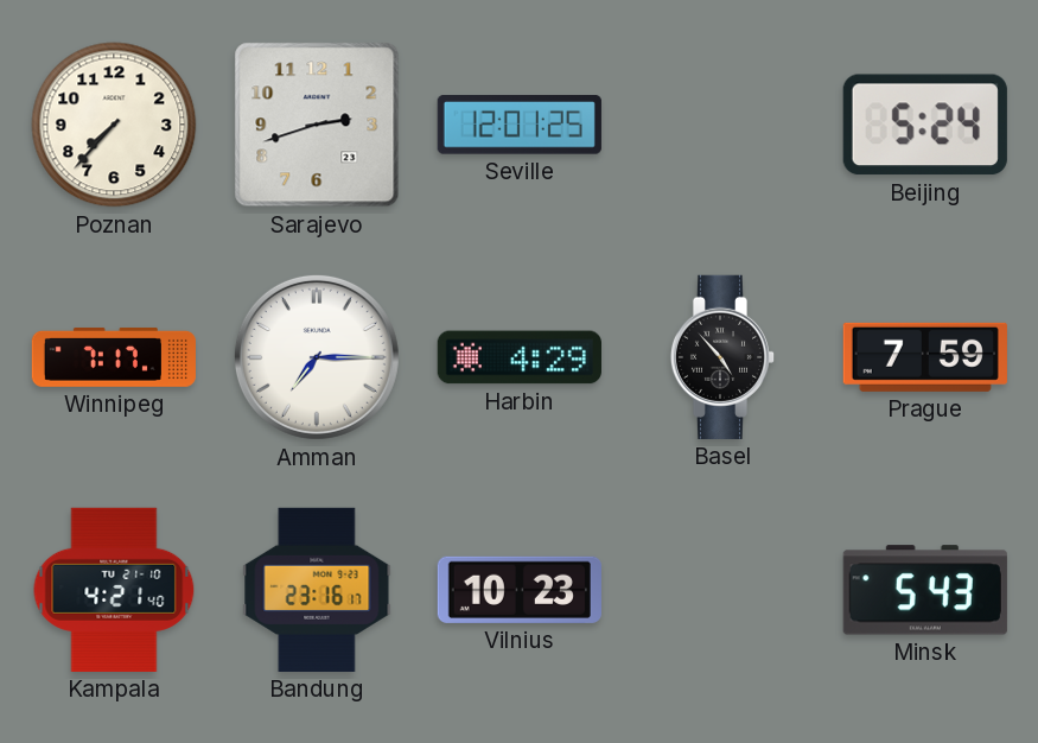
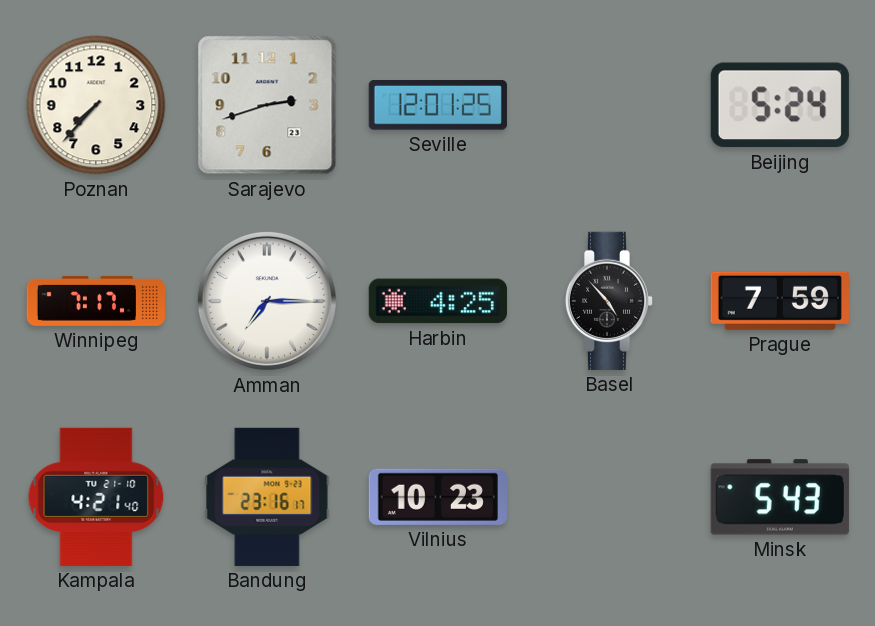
Harbin: 4:29 -> 4:25 (438, 301)
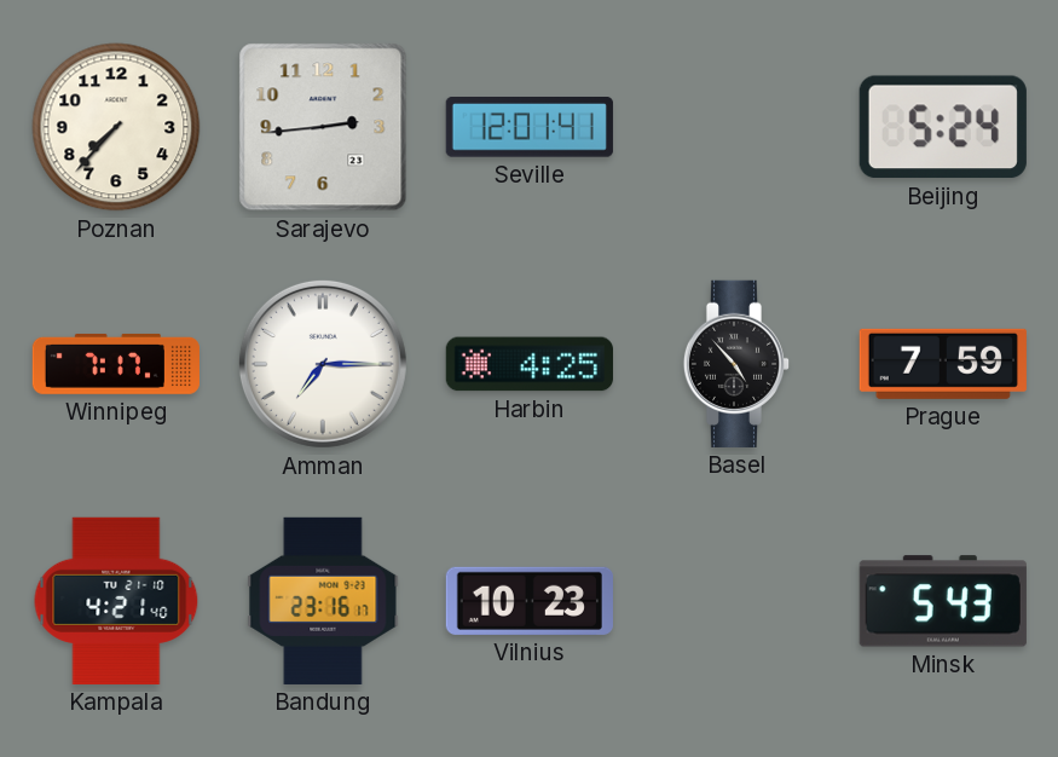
Sarajevo: 2:42 -> 2:44 (323, 127)
Seville: 12:01:25 -> 12:01:41 (530, 128)
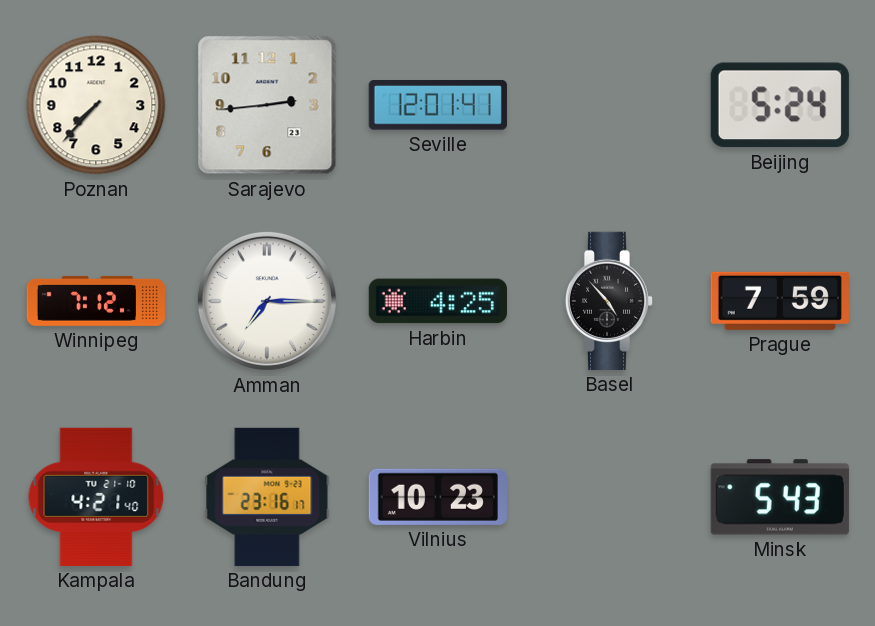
Winnipeg: 7:17 -> 7:12 (96, 301)
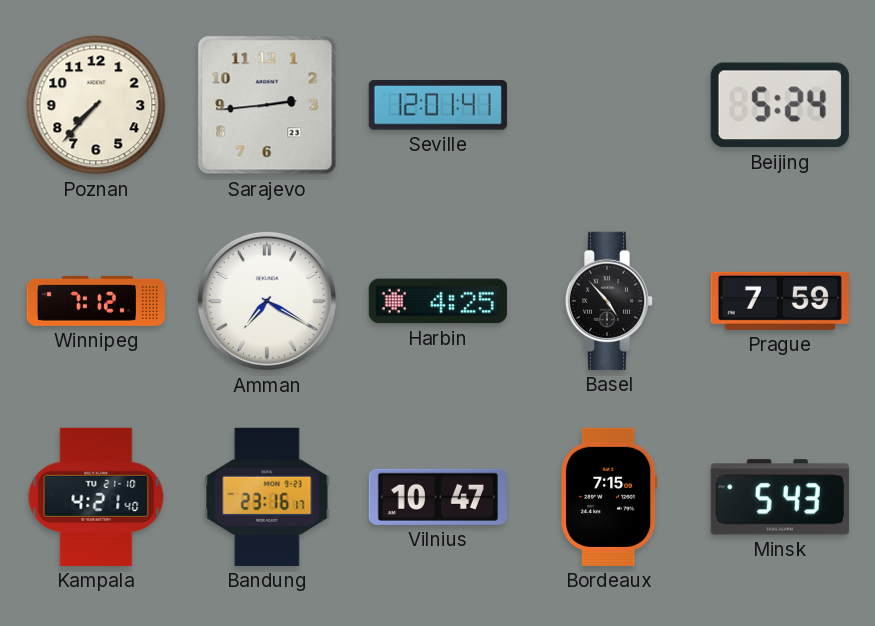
Amman: 7:15 -> 7:20 (267, 301)
Vilnius: 10:23 -> 10:47 (438, 497)
Bordeaux: none -> 7:15 (609, 497)
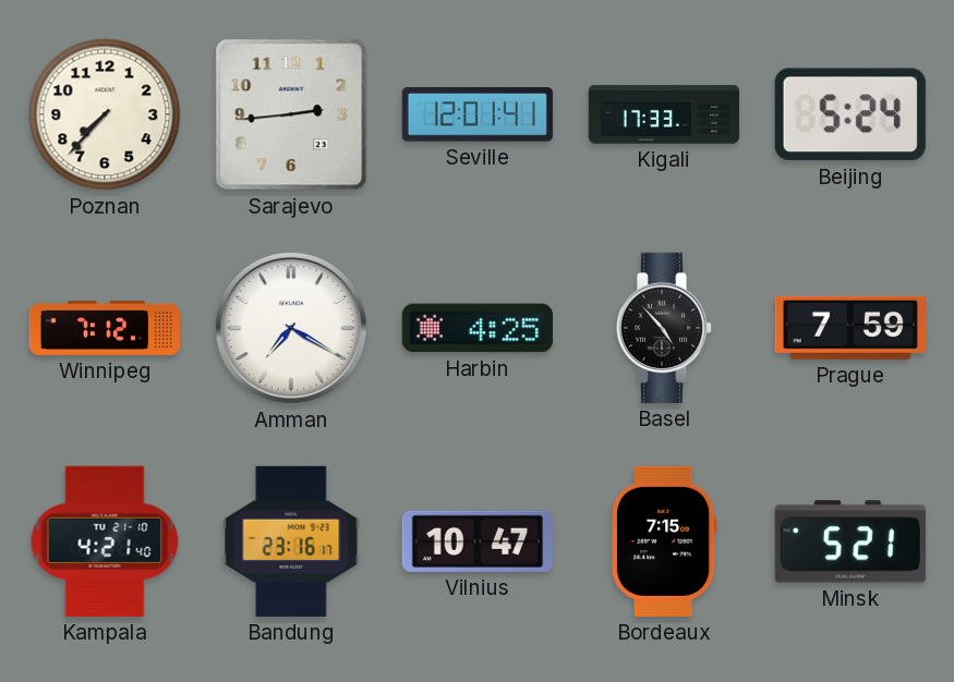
Kigali: none -> 17:33 (663, 114)
Minsk: 5:43 -> 5:21 (850, 541)
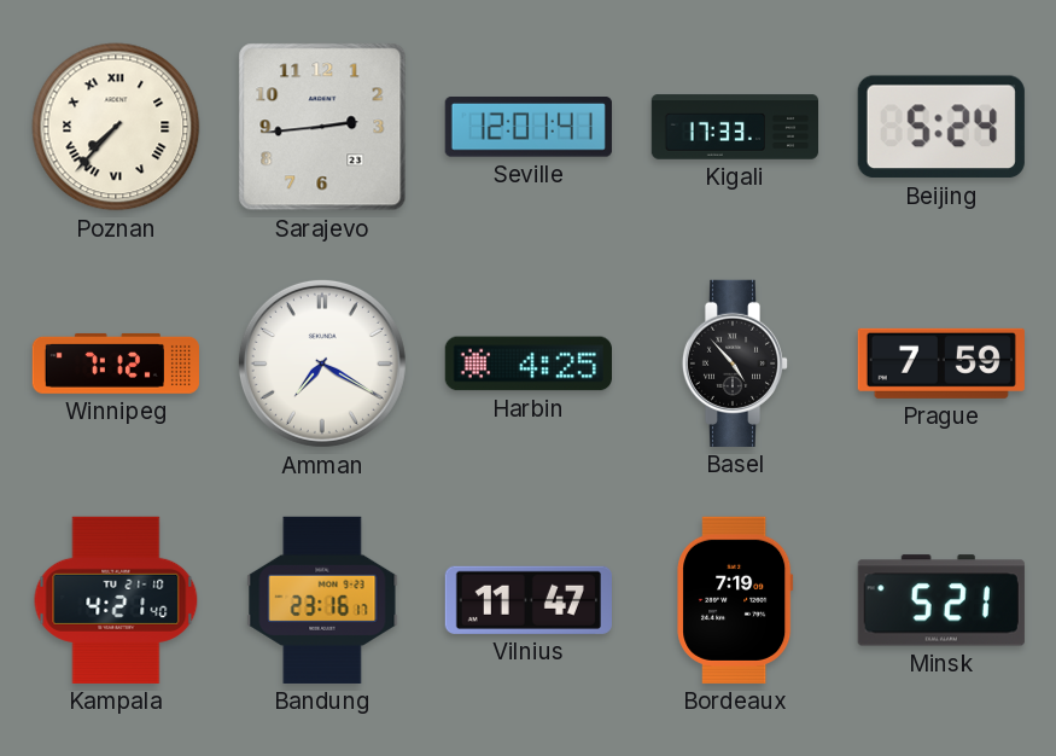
Poznan numerals: Arabic -> Roman (116, 127)
Vilnius: 10:47 -> 11:47 (529, 600)
Bordeaux: 7:15 -> 7:19 (735, 600)
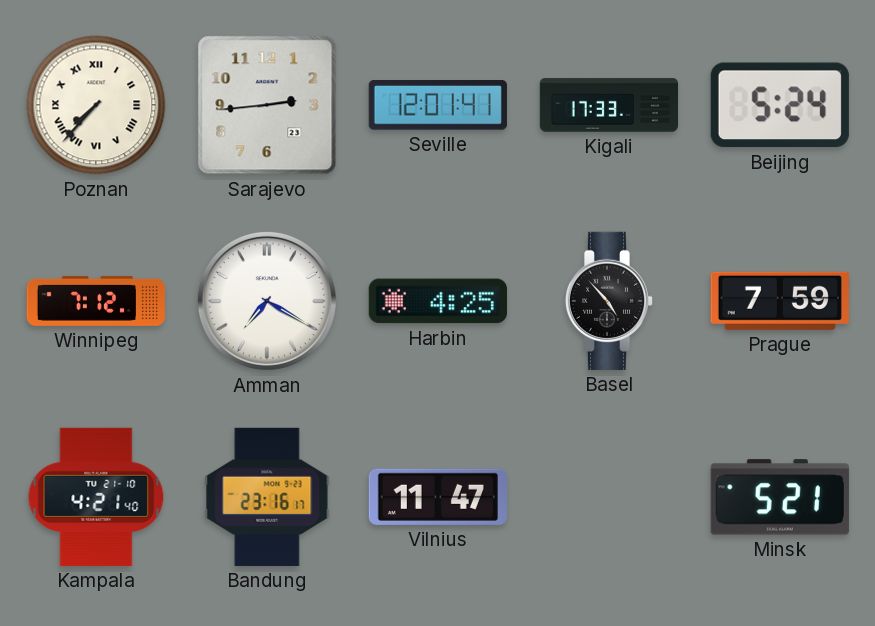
Bordeaux: 7:19 -> none (735, 600)
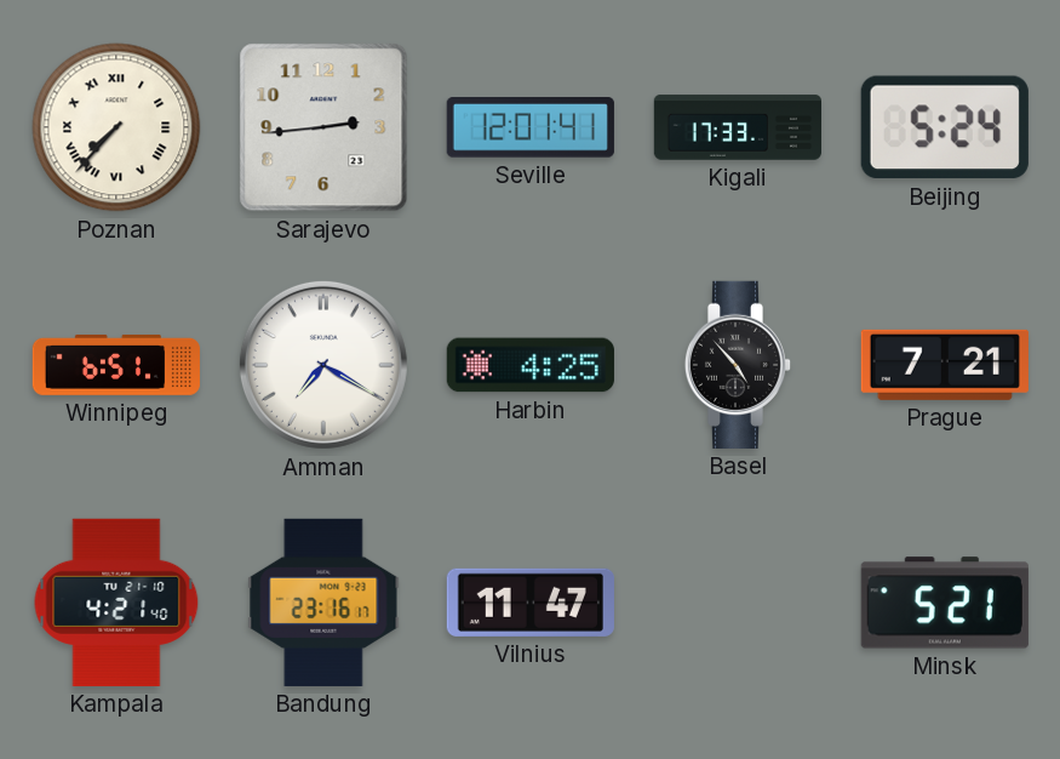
Winnipeg: 7:12 -> 6:51 (116, 365)
Prague: 7:59 -> 7:21 (945, 365)
